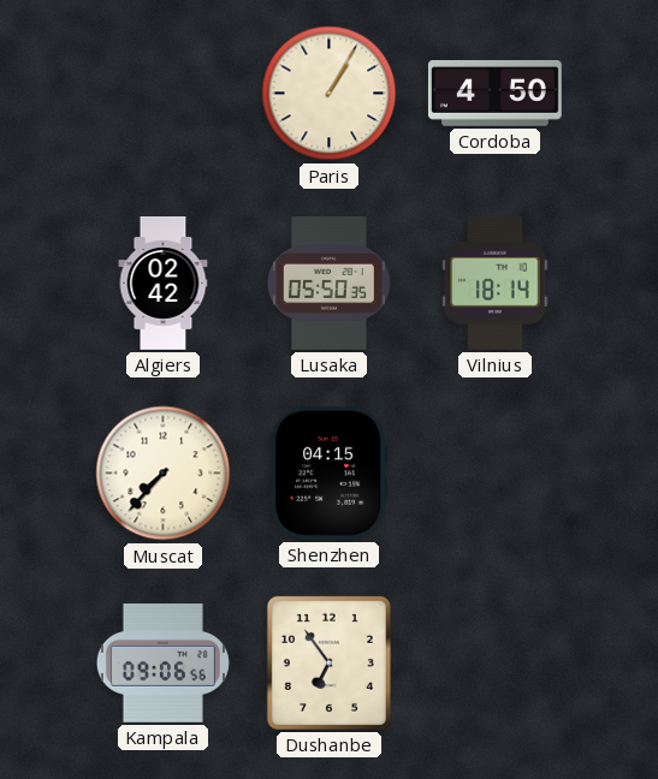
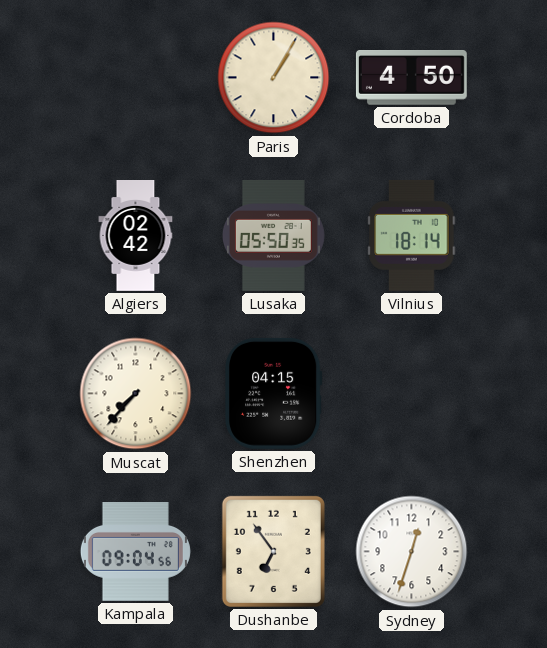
Kampala: 09:06 -> 09:04 (135, 552)
Sydney: none -> 12:33 (412, 552)
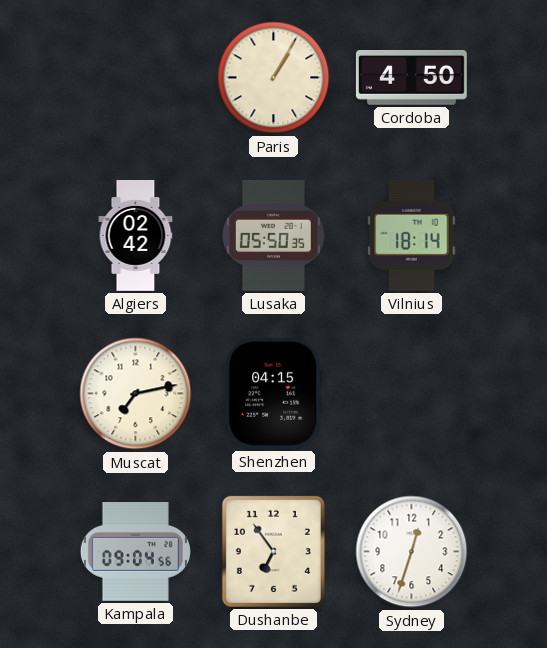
Muscat: 7:37 -> 7:13 (136, 394)
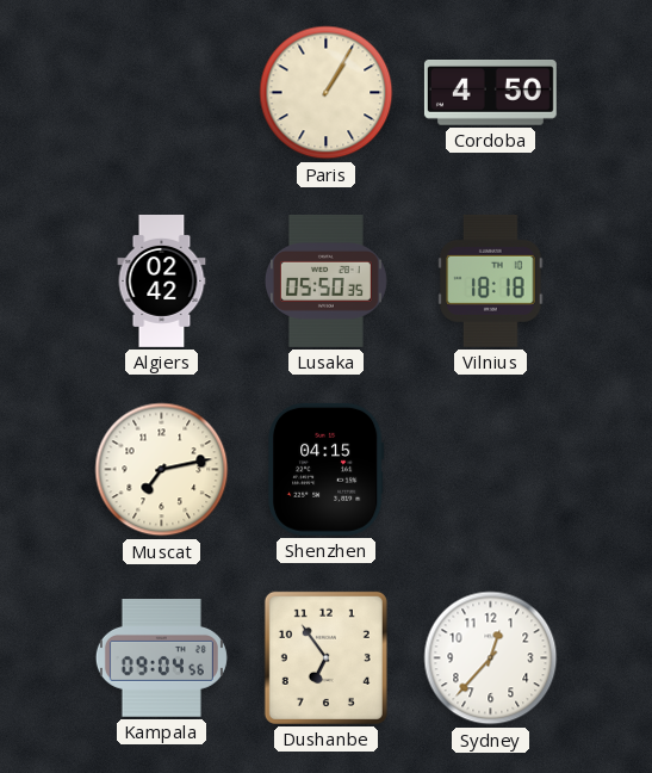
Vilnius: 18:14 -> 18:18 (491, 280)
Sydney: 12:33 -> 12:37 (491, 658)
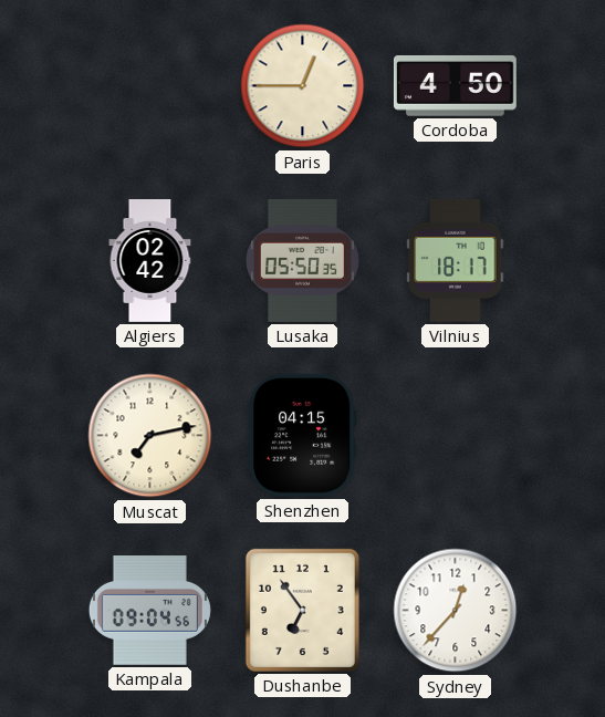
Paris: 1:05 -> 12:45 (303, 86)
Vilnius: 18:18 -> 18:17 (456, 260)
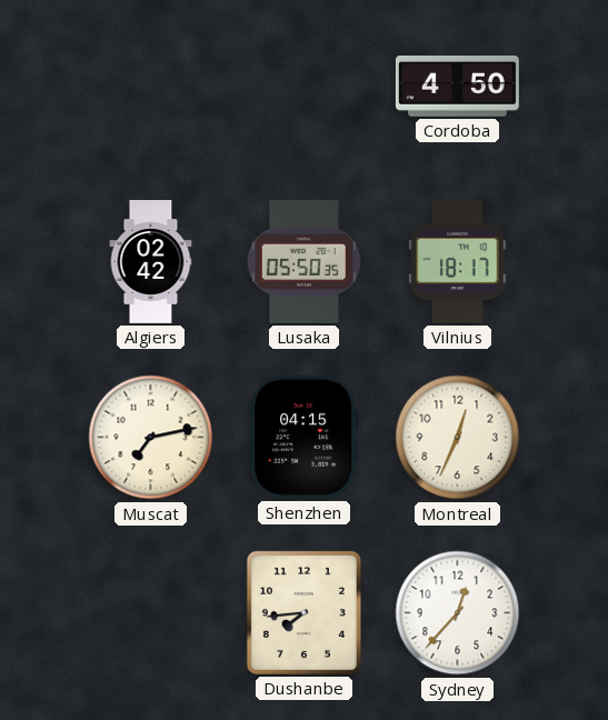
Paris: 12:45 -> none (303, 86)
Montreal: none -> 12:34 (458, 438)
Kampala: 09:04 -> none (149, 611)
Dushanbe: 6:54 -> 7:44 (303, 612)
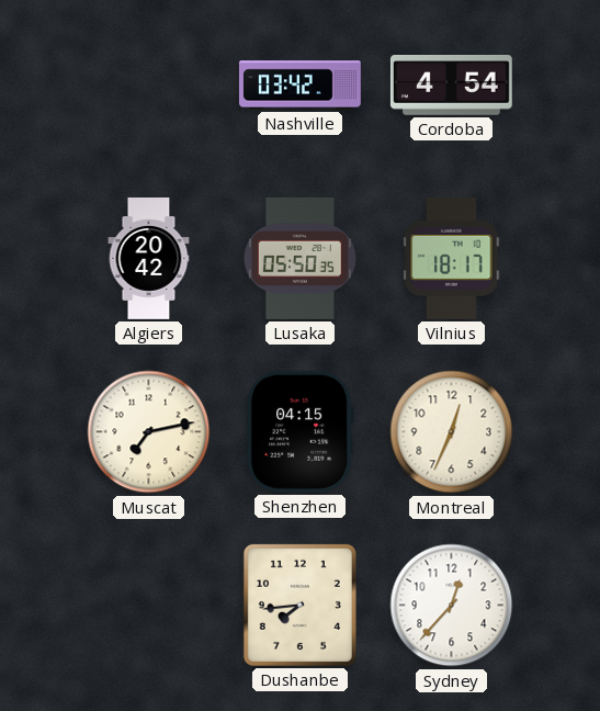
Nashville: none -> 03:42 (299, 86)
Cordoba: 4:50 -> 4:54 (451, 86)
Algiers: 02:42 -> 20:42 (149, 259)
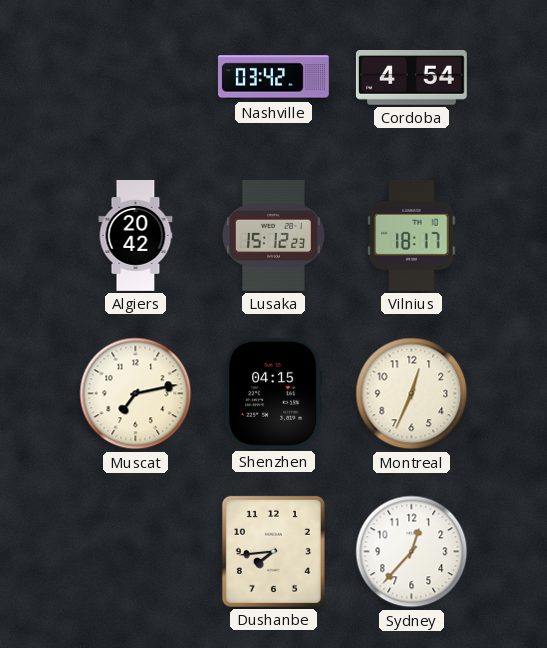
Lusaka: 05:50 -> 15:12 (273, 235)
